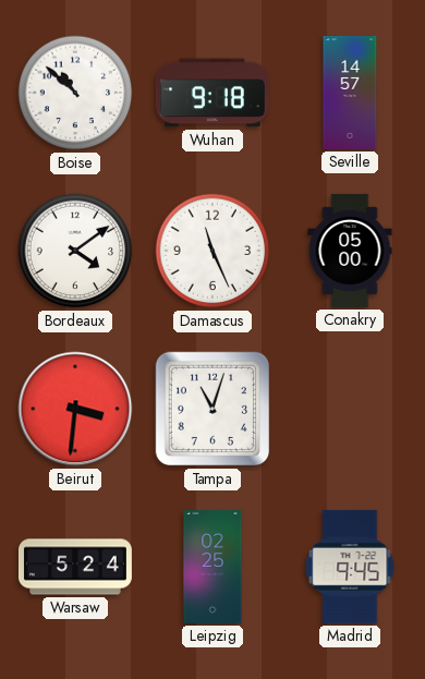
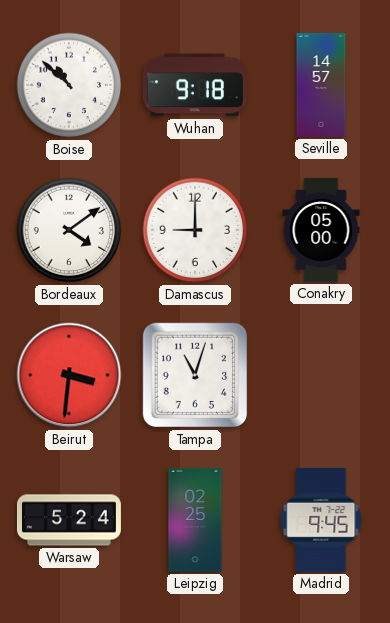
Damascus: 11:26 -> 9:00 (195, 230)
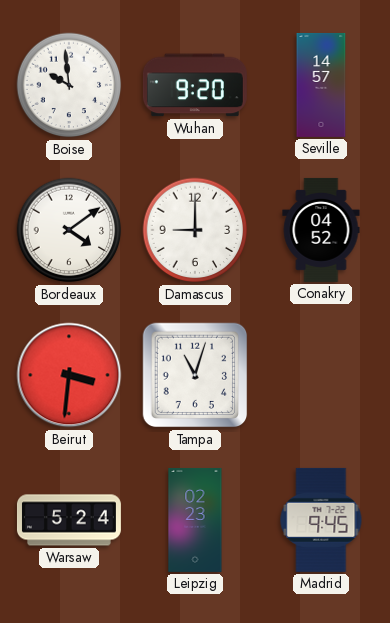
Boise: 10:52 -> 9:59 (69, 85)
Wuhan: 9:18 -> 9:20 (195, 85)
Conakry: 05:00 -> 04:52 (321, 230)
Leipzig: 02:25 -> 02:23 (195, 520)
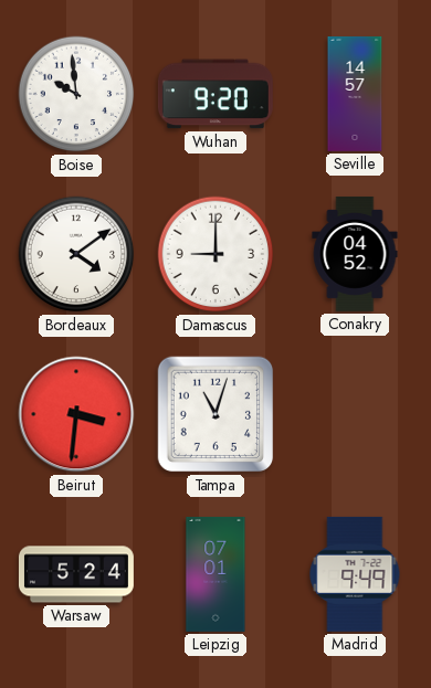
Leipzig: 02:23 -> 07:01 (215, 574)
Madrid: 9:45 -> 9:49 (355, 574)
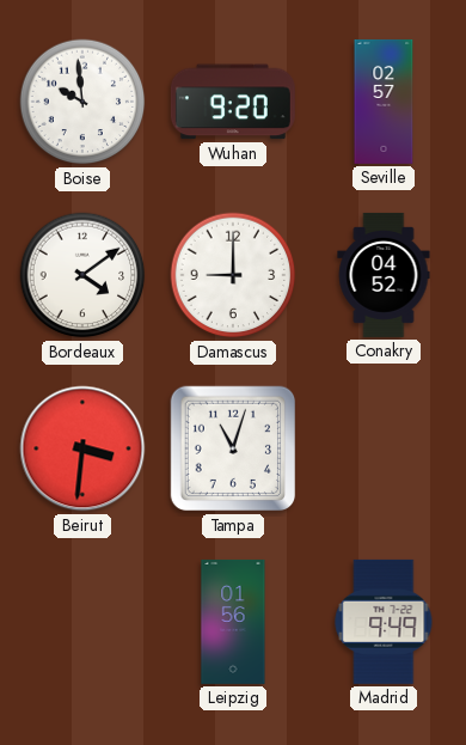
Seville: 14:57 -> 02:57 (384, 102)
Warsaw: 5:24 -> none (76, 574)
Leipzig: 07:01 -> 01:56 (233, 622)
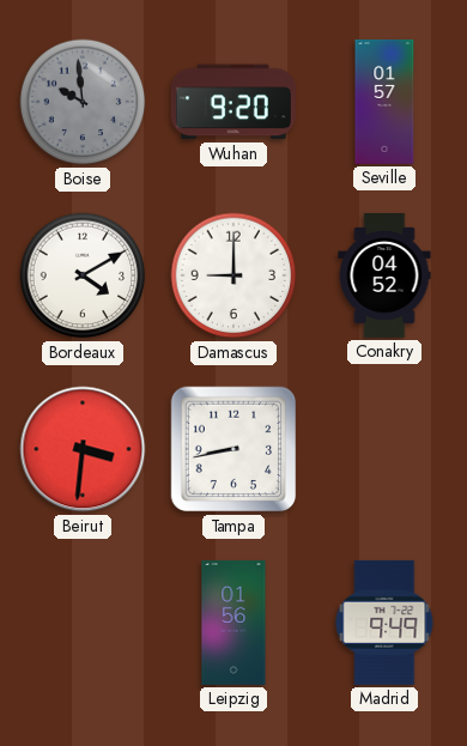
Boise dial: white -> grey (83, 102)
Seville: 02:57 -> 01:57 (384, 102)
Bordeaux: 4:09 -> 4:10 (83, 275)
Tampa: 11:03 -> 8:43 (233, 449)
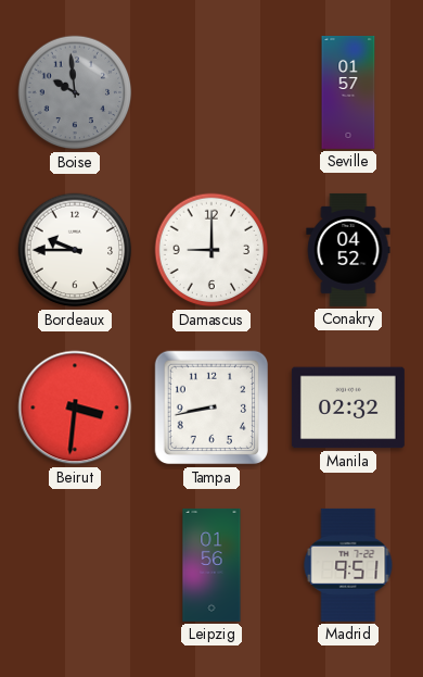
Wuhan: 9:20 -> none (233, 102)
Bordeaux: 4:10 -> 9:45 (75, 250)
Manila: none -> 02:32 (348, 408)
Madrid: 9:49 -> 9:51 (348, 565)
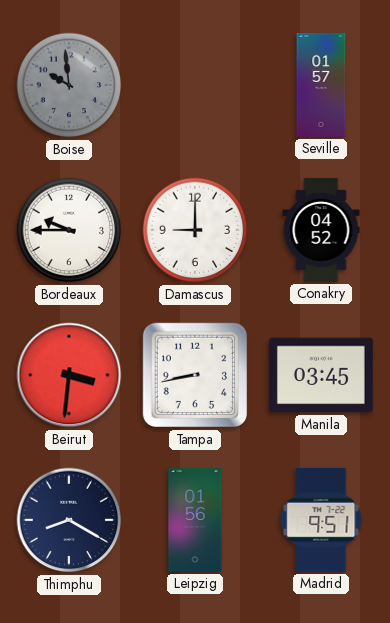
Manila: 02:32 -> 03:45 (321, 375)
Thimphu: none -> 8:20 (69, 520)
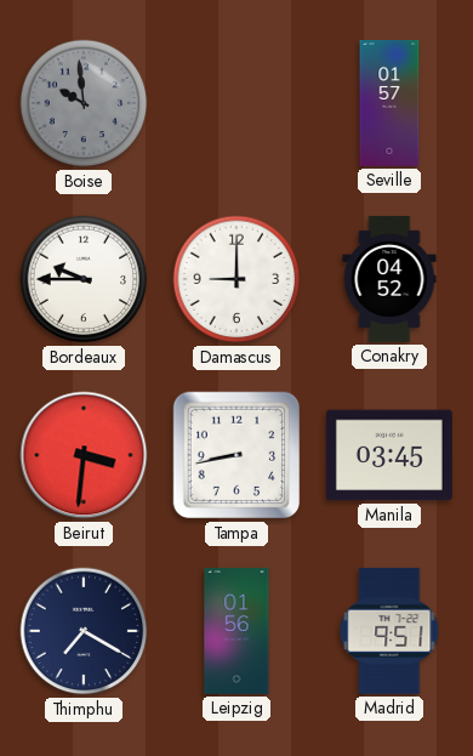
Thimphu: 8:20 -> 7:20 (84, 631)
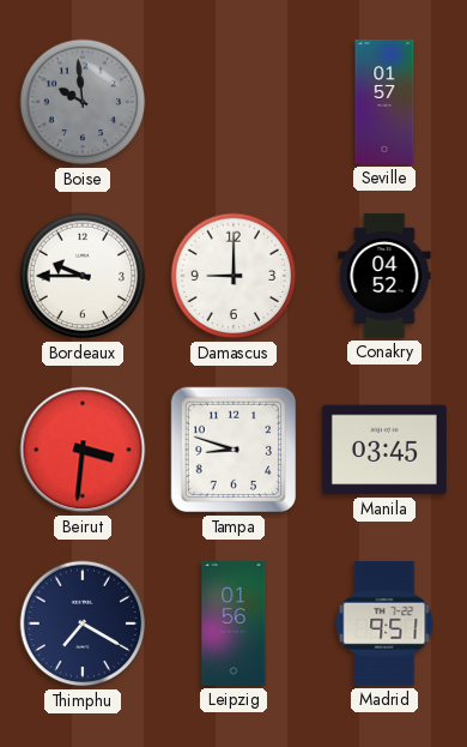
Tampa: 8:43 -> 8:48 (233, 450)
